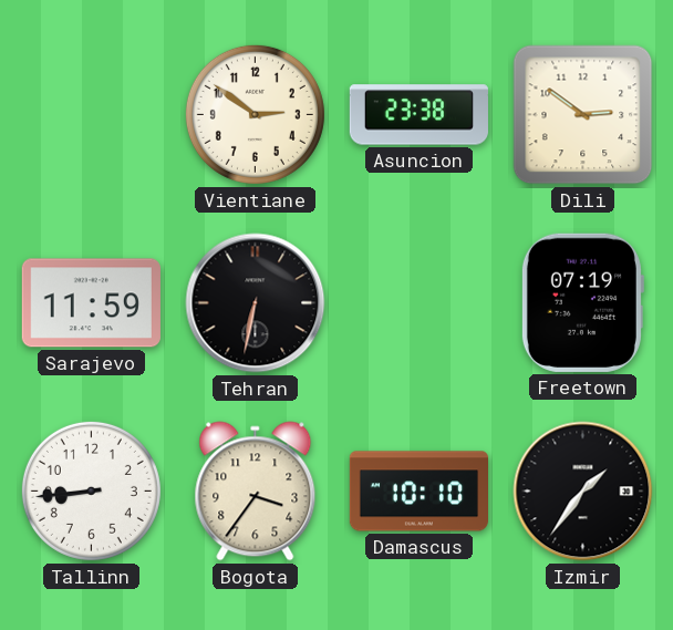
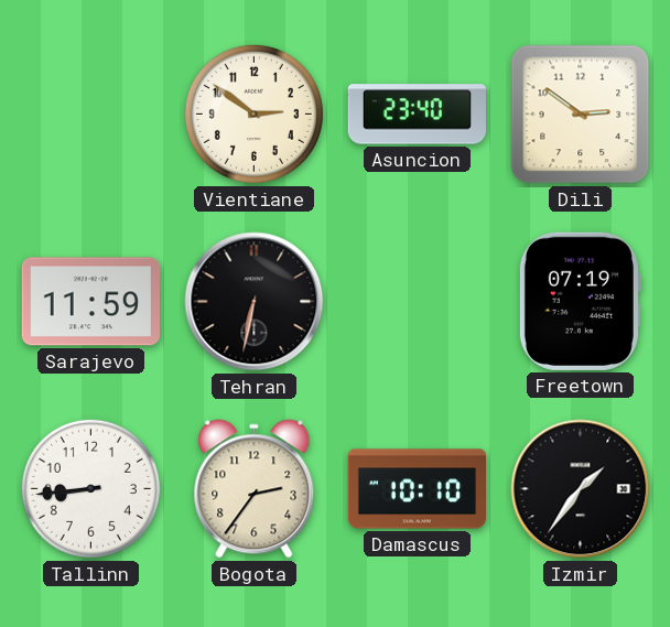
Asuncion: 23:38 -> 23:40 (417, 115)
Bogota: 3:36 -> 2:36 (255, 489)
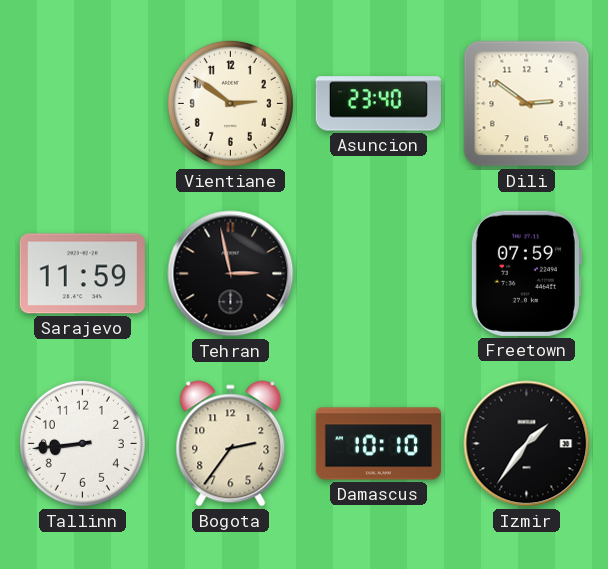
Tehran: 6:32 -> 2:58 (231, 274)
Freetown: 07:19 -> 07:59 (526, 273)
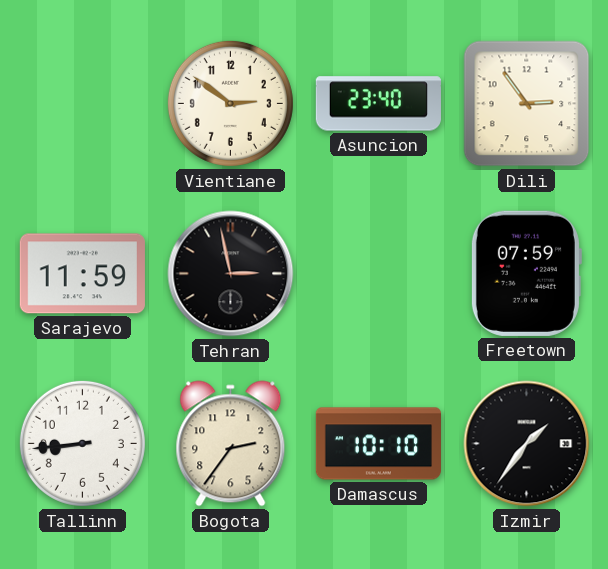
Dili: 2:51 -> 2:54 (527, 104)
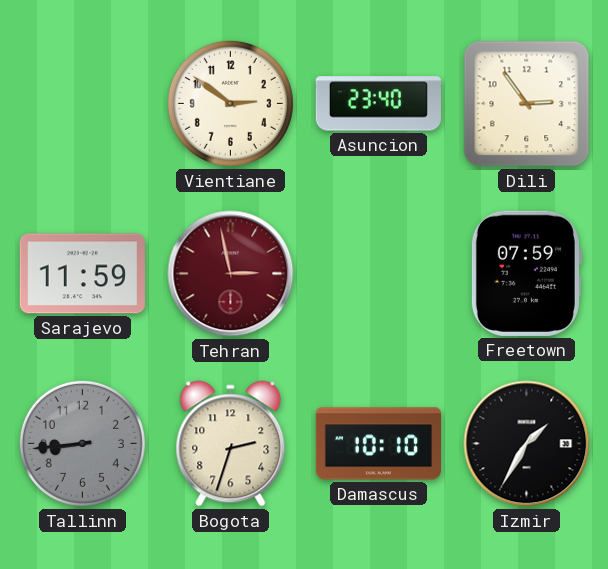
Tehran dial: black -> burgundy (231, 274)
Tallinn dial: white -> grey (82, 443)
Bogota: 2:36 -> 2:33 (231, 444)
Izmir: 1:36 -> 1:35 (527, 444)
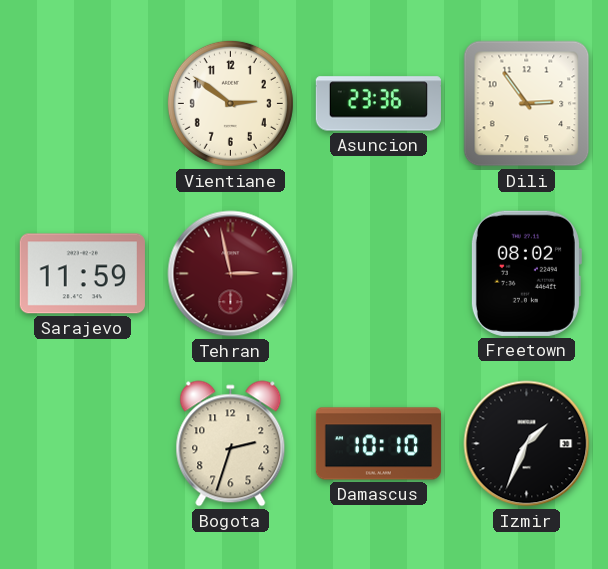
Asuncion: 23:40 -> 23:36 (378, 104)
Freetown: 07:59 -> 08:02 (526, 273)
Tallinn: 8:44 -> none (82, 443)
Izmir: 1:35 -> 1:34 (527, 444)
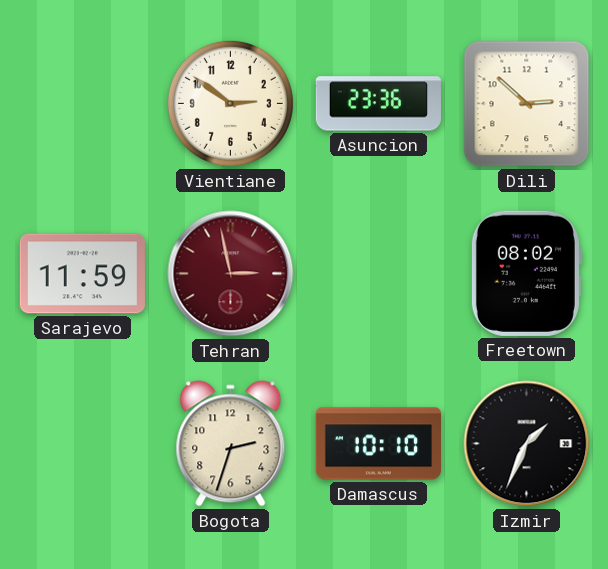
Dili: 2:54 -> 2:52 (527, 104)
